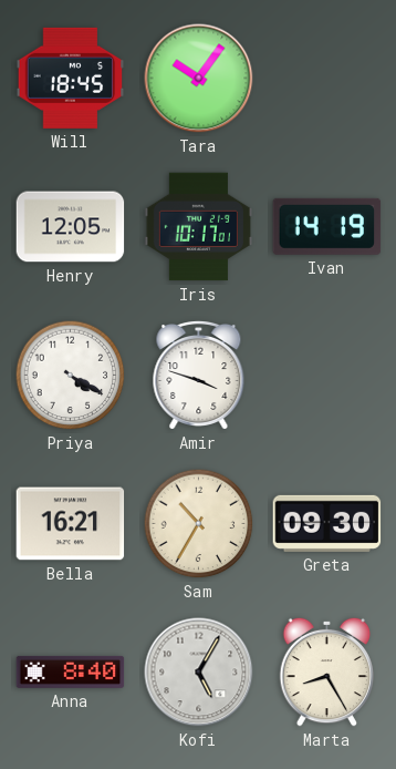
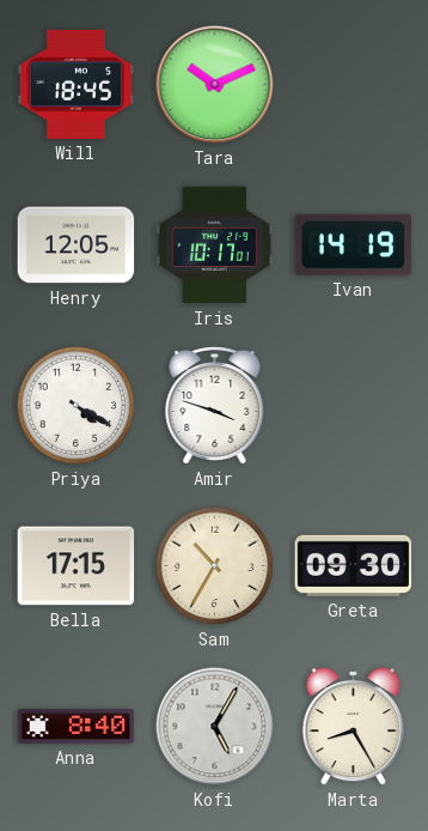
Tara: 10:06 -> 10:11 (215, 85)
Bella: 16:21 -> 17:15 (77, 566)
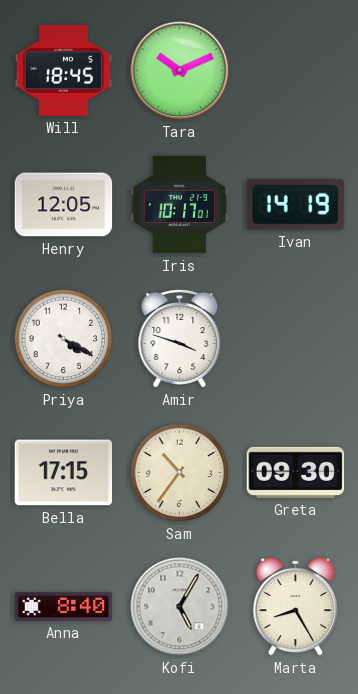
Sam: 10:35 -> 10:36 (180, 473)
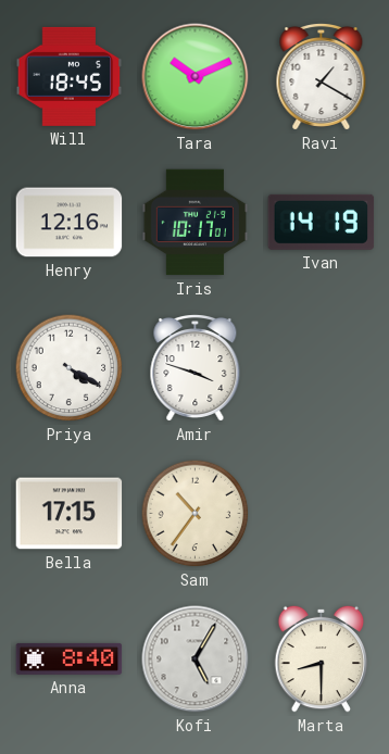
Ravi: none -> 1:20 (322, 76)
Henry: 12:05 -> 12:16 (70, 223)
Greta: 09:30 -> none (296, 472)
Marta: 8:25 -> 8:30 (322, 658)
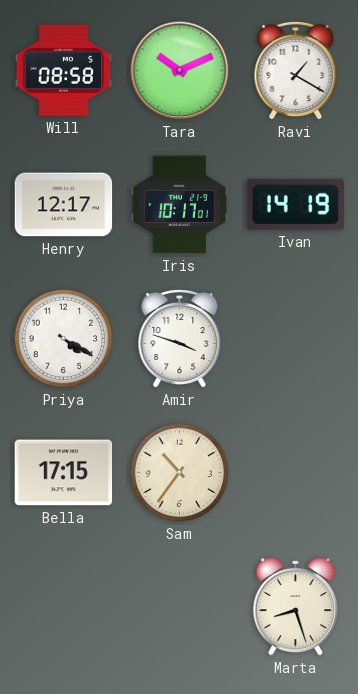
Will: 18:45 -> 08:58 (64, 70)
Henry: 12:16 -> 12:17 (64, 205)
Anna: 8:40 -> none (70, 658)
Kofi: 5:05 -> none (196, 659)
Marta: 8:30 -> 8:27 (296, 606)
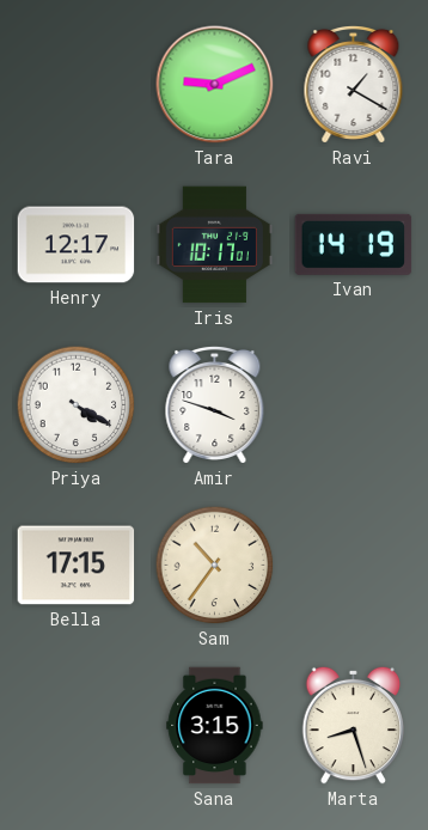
Will: 08:58 -> none (64, 70)
Tara: 10:11 -> 9:11 (215, 85)
Sana: none -> 3:15 (215, 726)
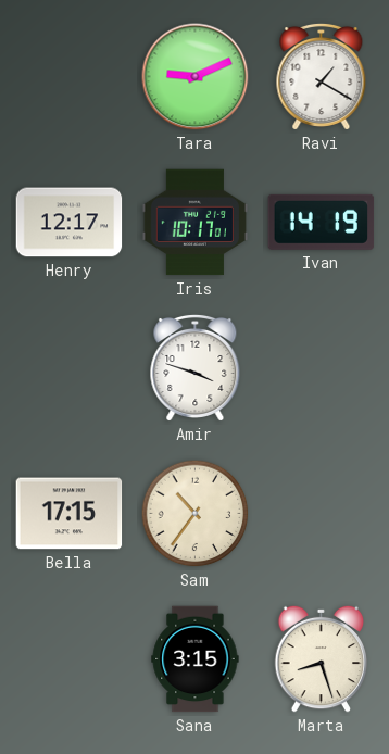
Priya: 4:20 -> none (77, 405)
